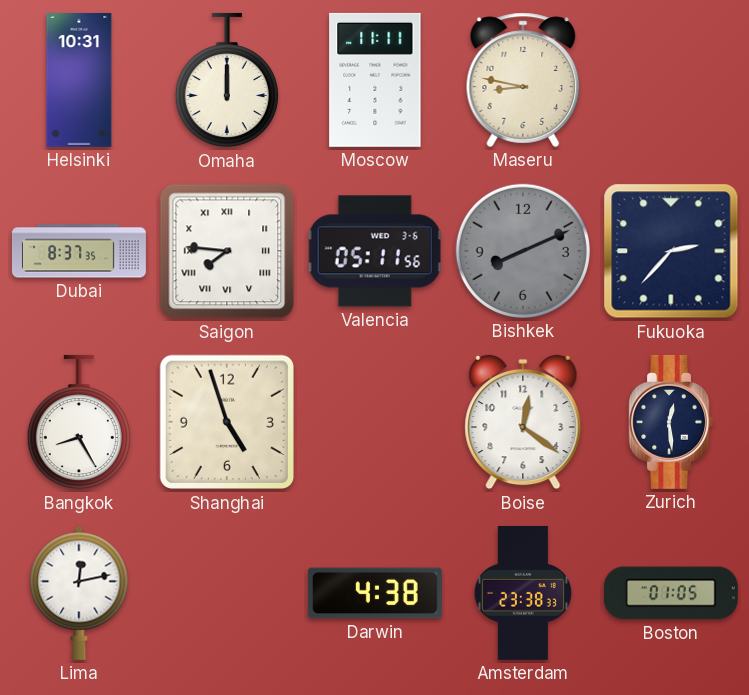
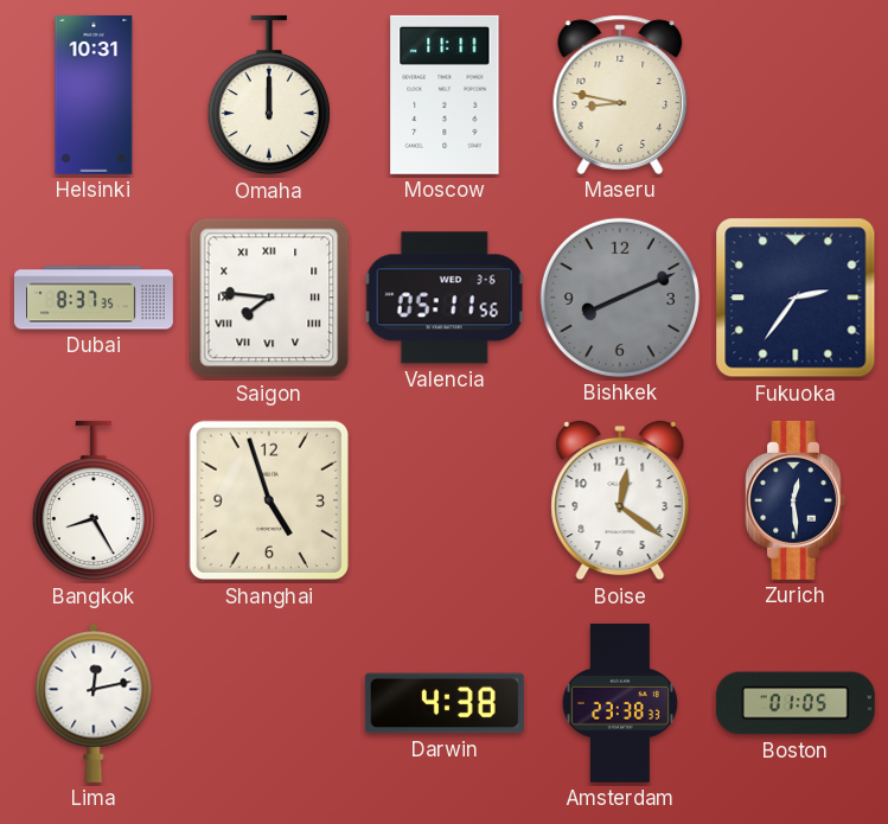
Fukuoka: 2:37 -> 2:36 (796, 298)
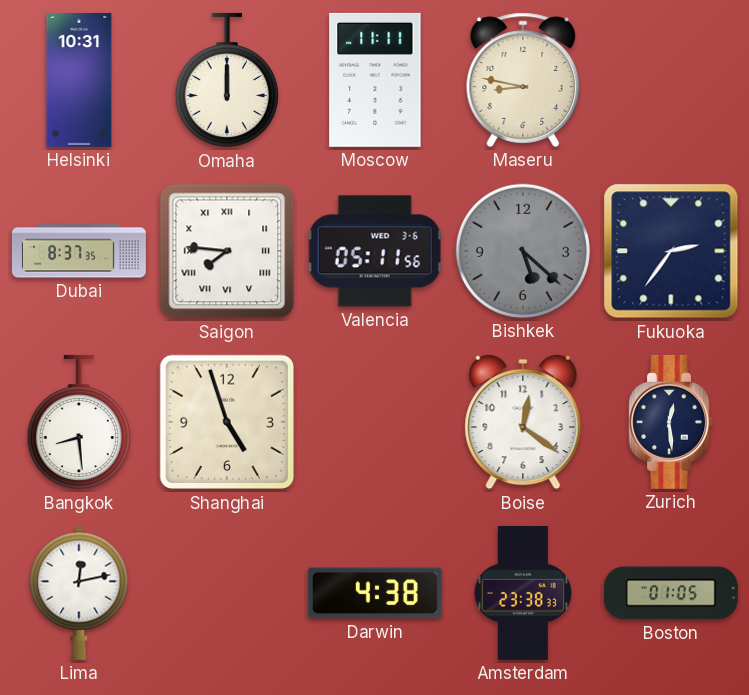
Bishkek: 8:11 -> 5:22 (523, 251)
Bangkok: 8:25 -> 8:29 (79, 422)
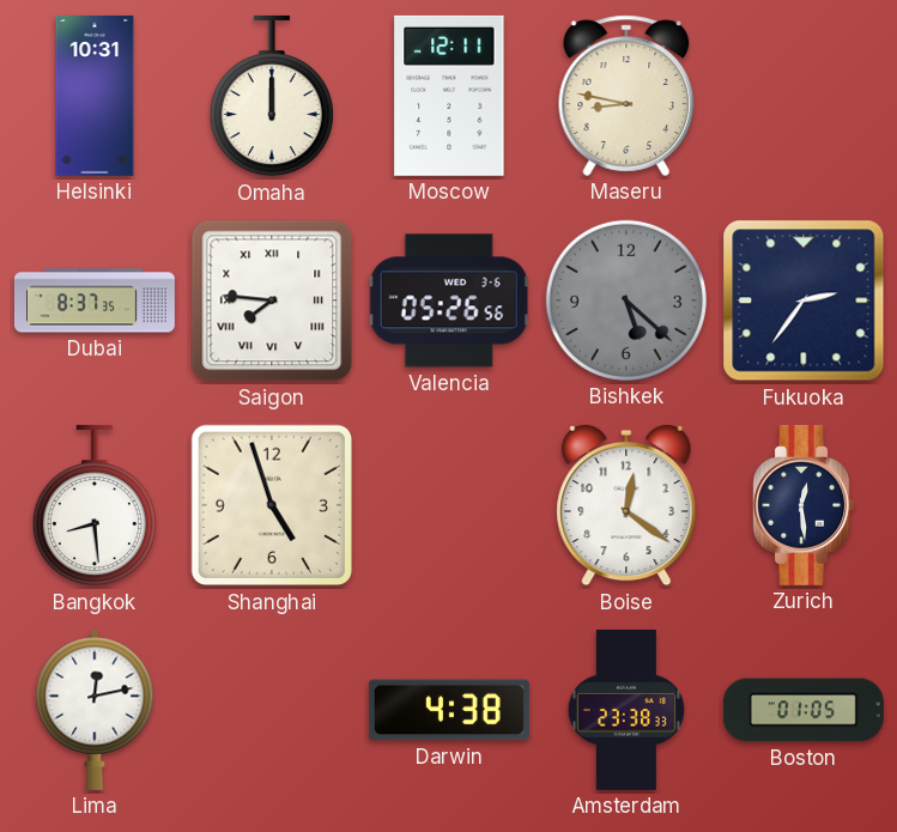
Moscow: 11:11 -> 12:11 (449, 96)
Valencia: 05:11 -> 05:26 (449, 300)
